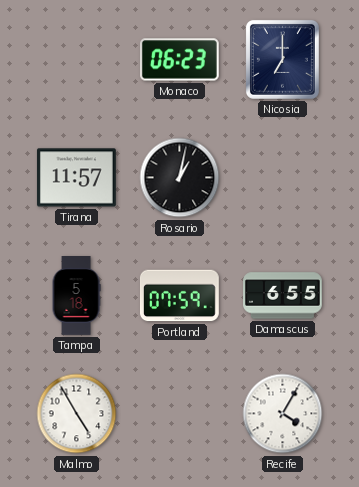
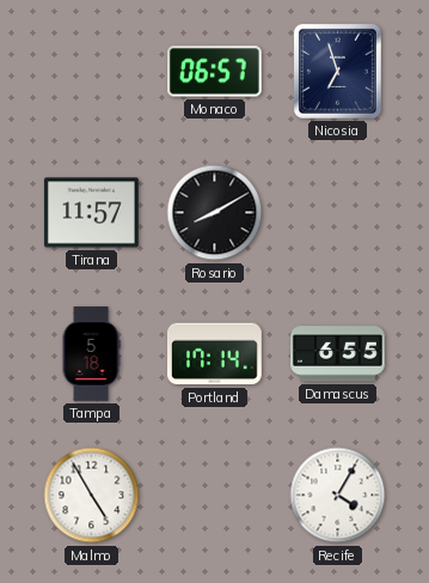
Monaco: 06:23 -> 06:57 (214, 72)
Nicosia: 7:00 -> 6:57 (337, 71)
Rosario: 1:02 -> 8:10 (215, 213)
Portland: 07:59 -> 17:14 (214, 354)
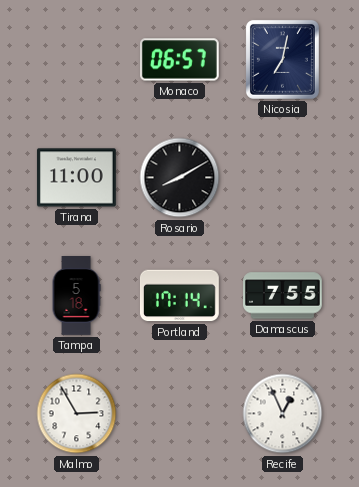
Nicosia: 6:57 -> 7:02 (282, 59)
Tirana: 11:57 -> 11:00 (76, 178)
Damascus: 6:55 -> 7:55 (283, 296)
Malmo: 4:55 -> 2:55 (77, 414)
Recife: 4:05 -> 12:56 (283, 414)
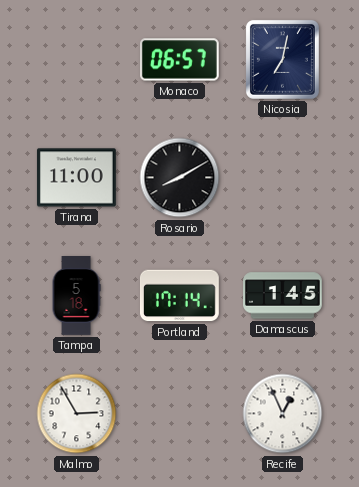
Damascus: 7:55 -> 1:45 (283, 296)
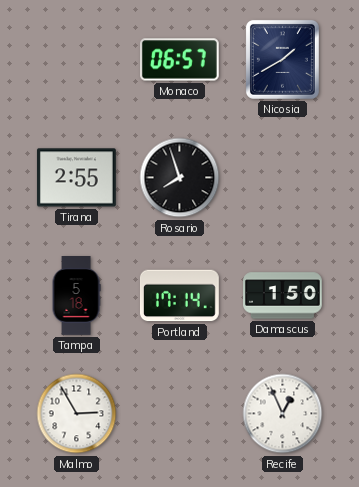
Nicosia: 7:02 -> 1:40 (282, 59)
Tirana: 11:00 -> 2:55 (76, 178)
Rosario: 8:10 -> 7:57 (180, 178)
Damascus: 1:45 -> 1:50 (283, 296)
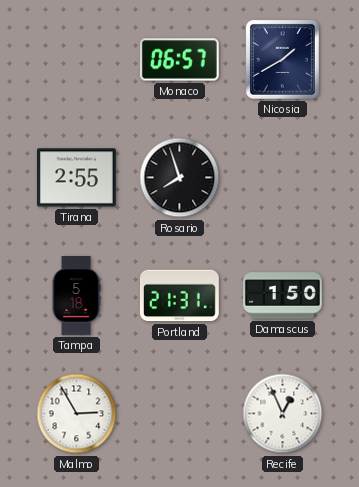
Portland: 17:14 -> 21:31 (179, 296)
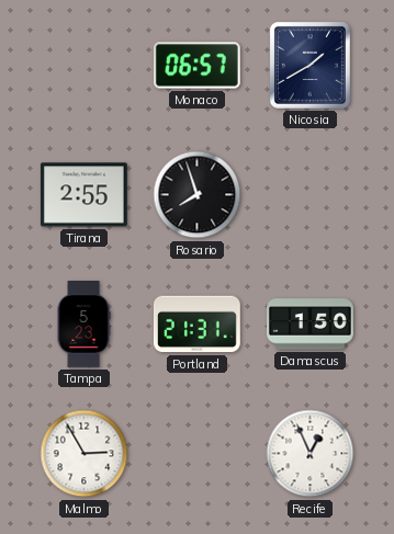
Tampa: 5:18 -> 5:23 (83, 325)
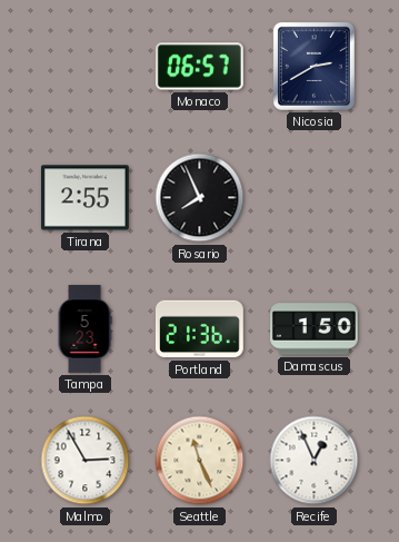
Nicosia: 1:40 -> 2:40 (313, 66)
Rosario: 7:57 -> 7:56 (200, 198)
Portland: 21:31 -> 21:36 (199, 329)
Seattle: none -> 11:26 (200, 461)
